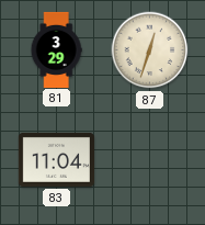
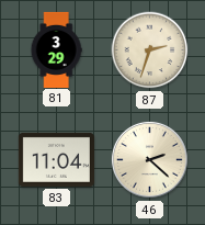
87: 12:33 -> 2:33 (150, 50)
46: none -> 2:22 (149, 159)
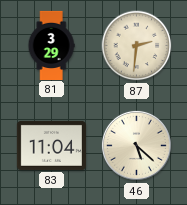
87: 2:33 -> 2:31 (137, 46)
46: 2:22 -> 5:22 (136, 145)
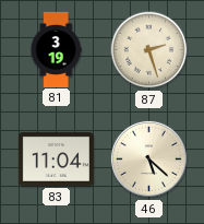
81: 3:29 -> 3:19 (56, 49)
87: 2:31 -> 2:27 (149, 50)
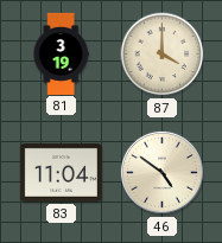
87: 2:27 -> 4:00 (163, 55)
46: 5:22 -> 4:51 (161, 172)
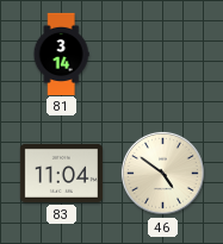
81: 3:19 -> 3:14 (61, 54)
87: 4:00 -> none (163, 55)
